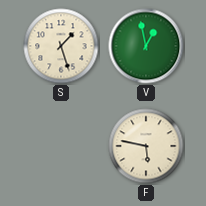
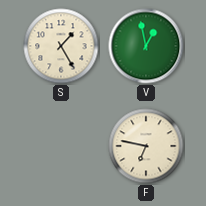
S: 1:27 -> 1:25 (61, 46)
F: 5:47 -> 6:47 (146, 146)
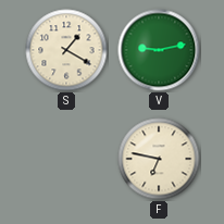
S: 1:25 -> 1:20 (66, 50)
V: 12:58 -> 9:13 (159, 50)
